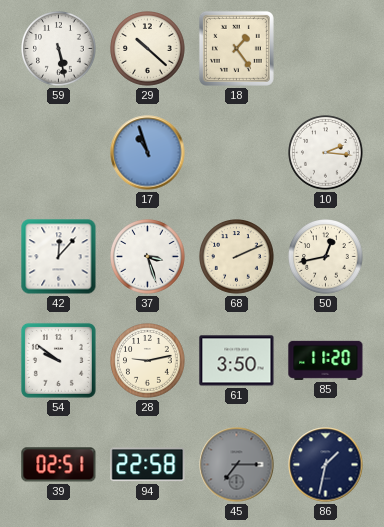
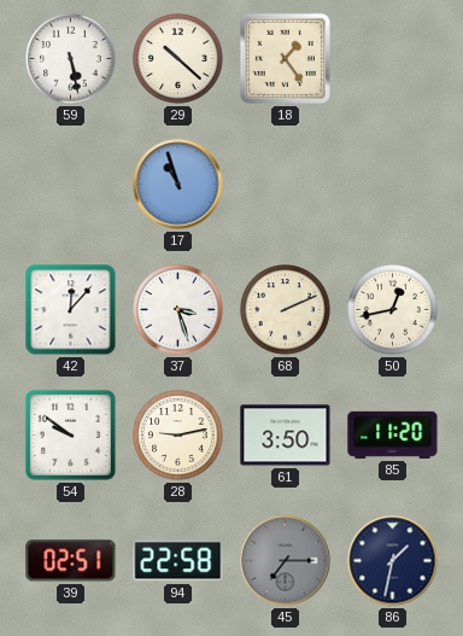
10: 2:16 -> none (326, 153)
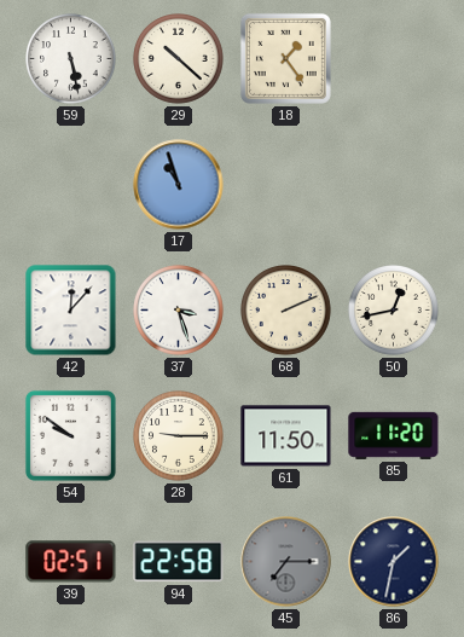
28: 9:13 -> 9:15 (179, 436)
61: 3:50 -> 11:50 (286, 436)
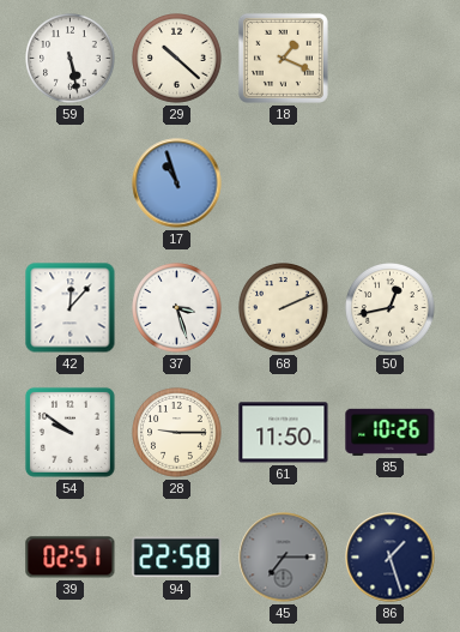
18: 1:24 -> 1:19 (283, 58)
85: 11:20 -> 10:26 (391, 432)
86: 1:32 -> 1:27 (391, 558)
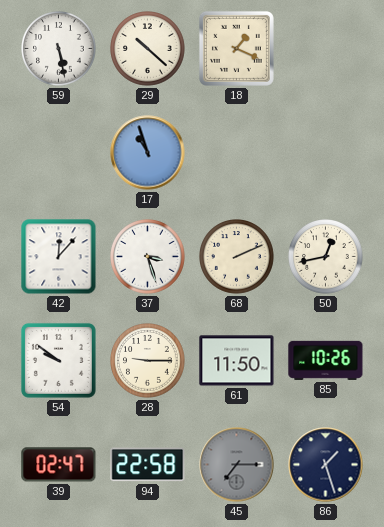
39: 02:51 -> 02:47 (59, 465)
